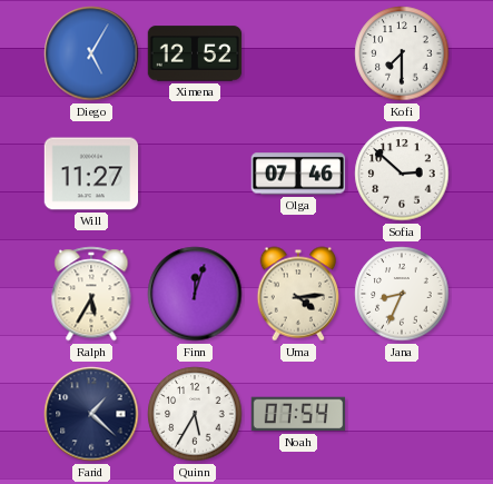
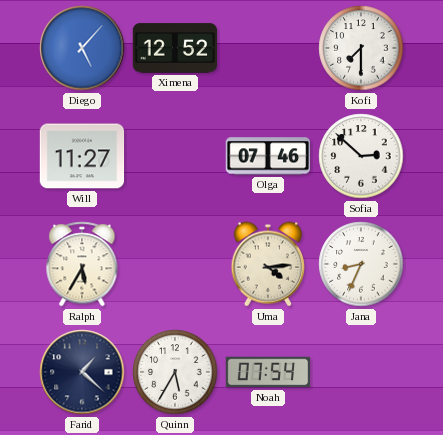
Diego: 5:05 -> 5:07 (82, 48)
Finn: 12:03 -> none (195, 294)
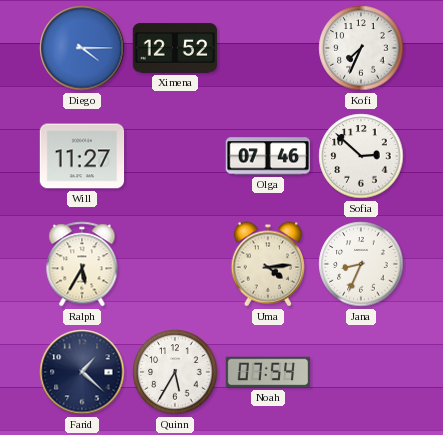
Diego: 5:07 -> 4:15 (82, 48)
Kofi: 7:30 -> 7:34 (361, 48)
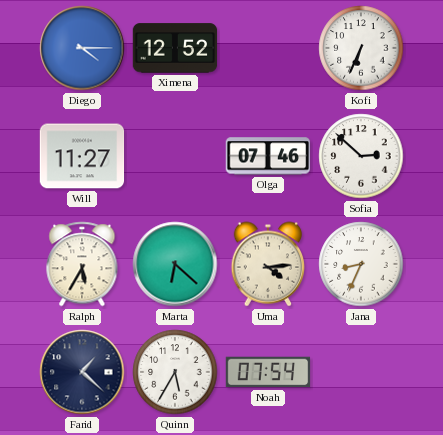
Kofi: 7:34 -> 6:34 (361, 48)
Marta: none -> 6:22 (175, 264)
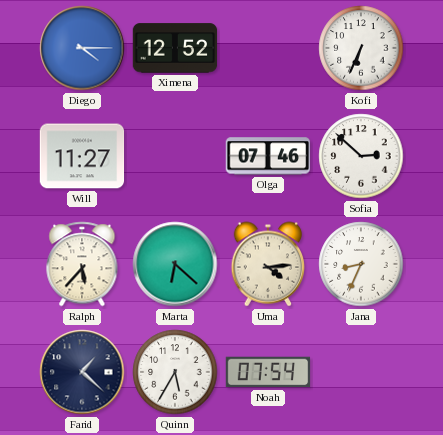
Ralph: 5:35 -> 5:37 (82, 264)
